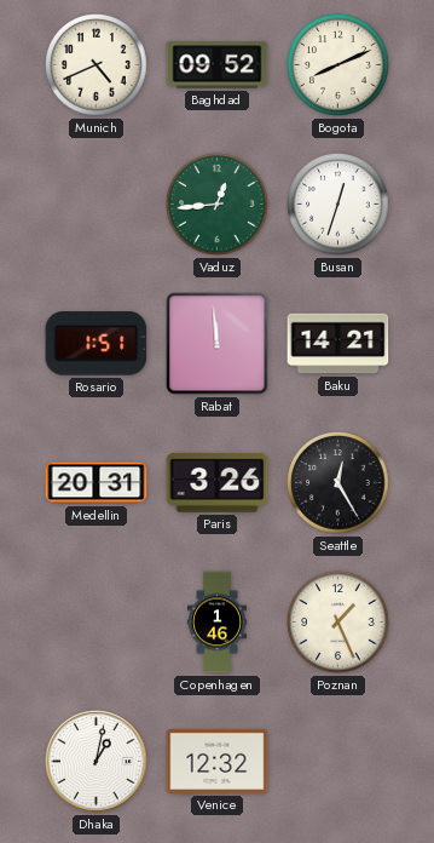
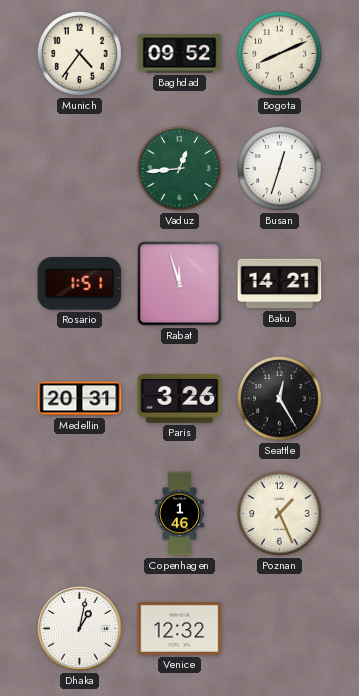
Munich: 4:41 -> 4:36 (80, 54)
Rabat: 11:59 -> 11:57 (180, 284)
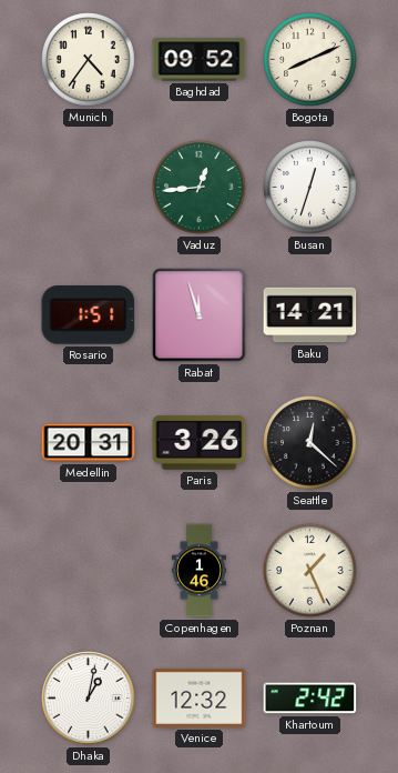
Seattle: 12:25 -> 12:22 (310, 443)
Khartoum: none -> 2:42 (310, 699)
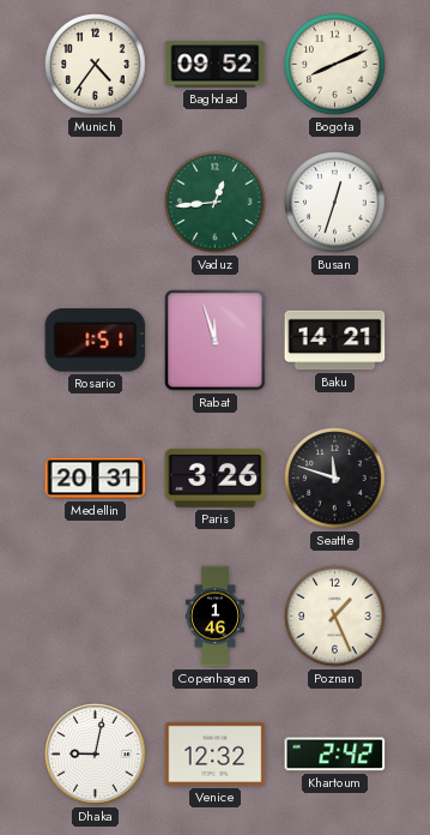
Seattle: 12:22 -> 11:48 (335, 479)
Dhaka: 1:02 -> 9:02 (96, 755)
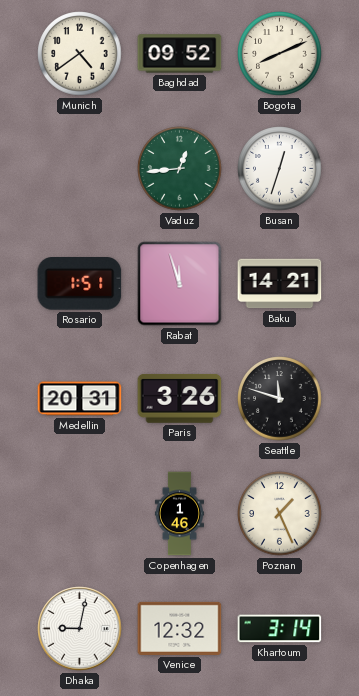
Munich: 4:36 -> 4:39 (80, 54)
Khartoum: 2:42 -> 3:14 (280, 629)
